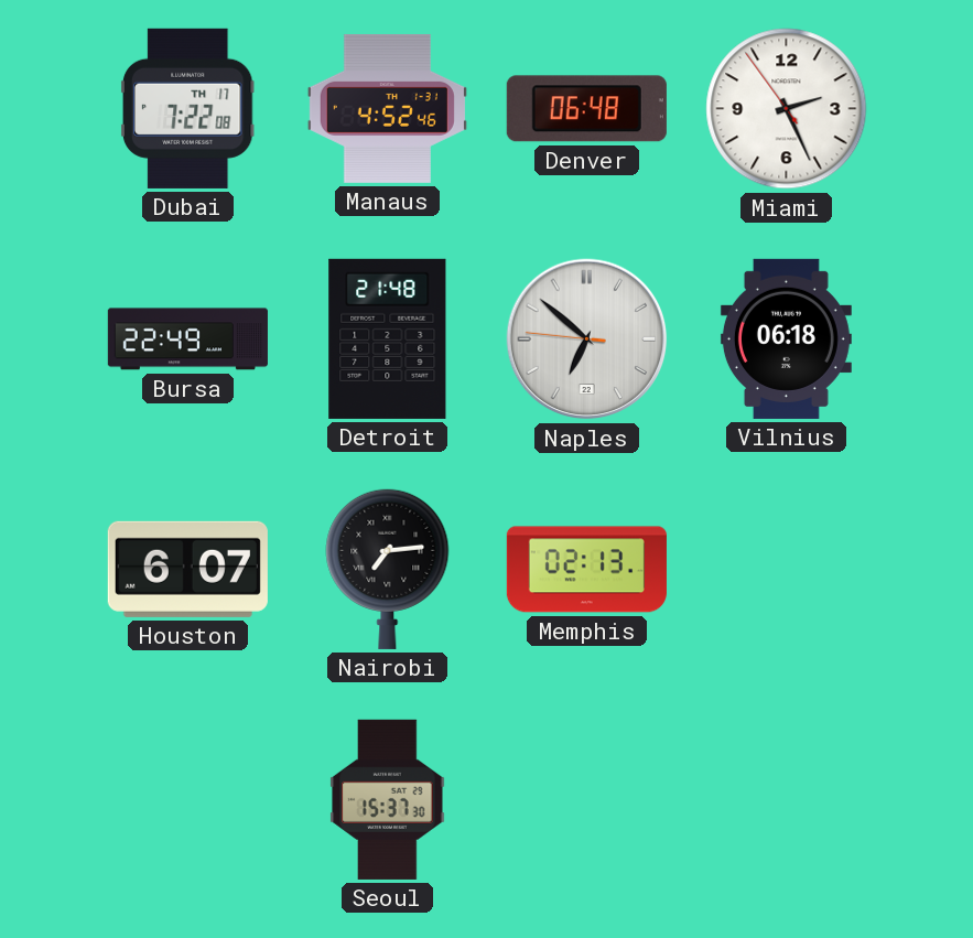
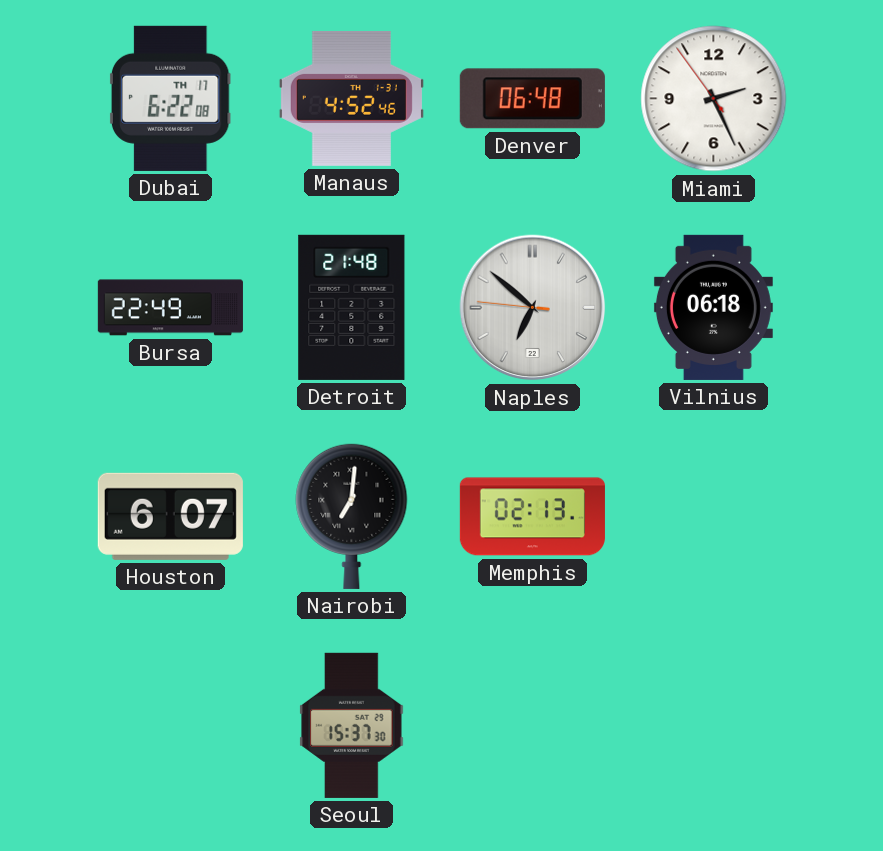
Dubai: 7:22 -> 6:22 (170, 98)
Nairobi: 7:14 -> 7:01 (352, 516)
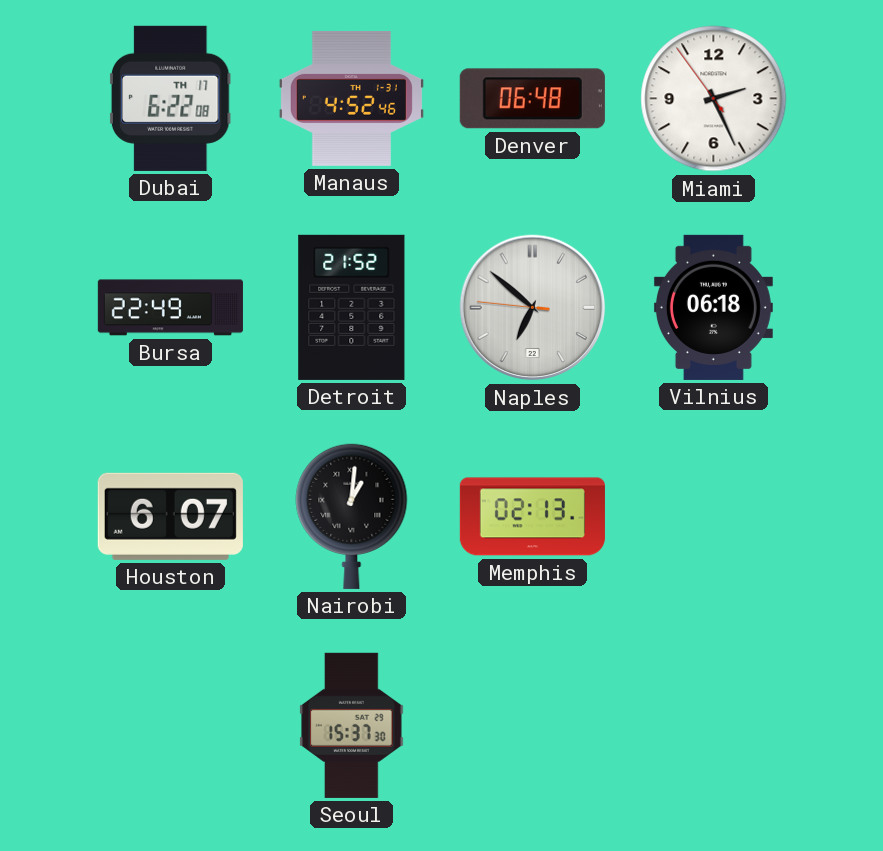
Detroit: 21:48 -> 21:52 (352, 307)
Nairobi: 7:01 -> 1:01 (352, 516)
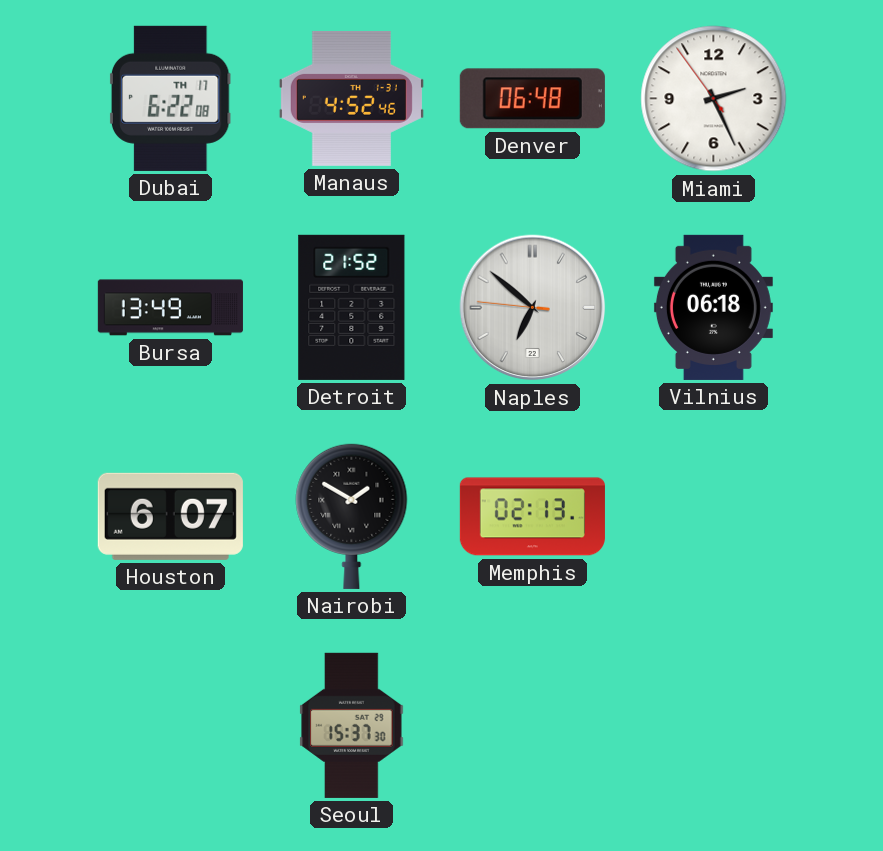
Bursa: 22:49 -> 13:49 (170, 308)
Nairobi: 1:01 -> 1:50 (352, 516)
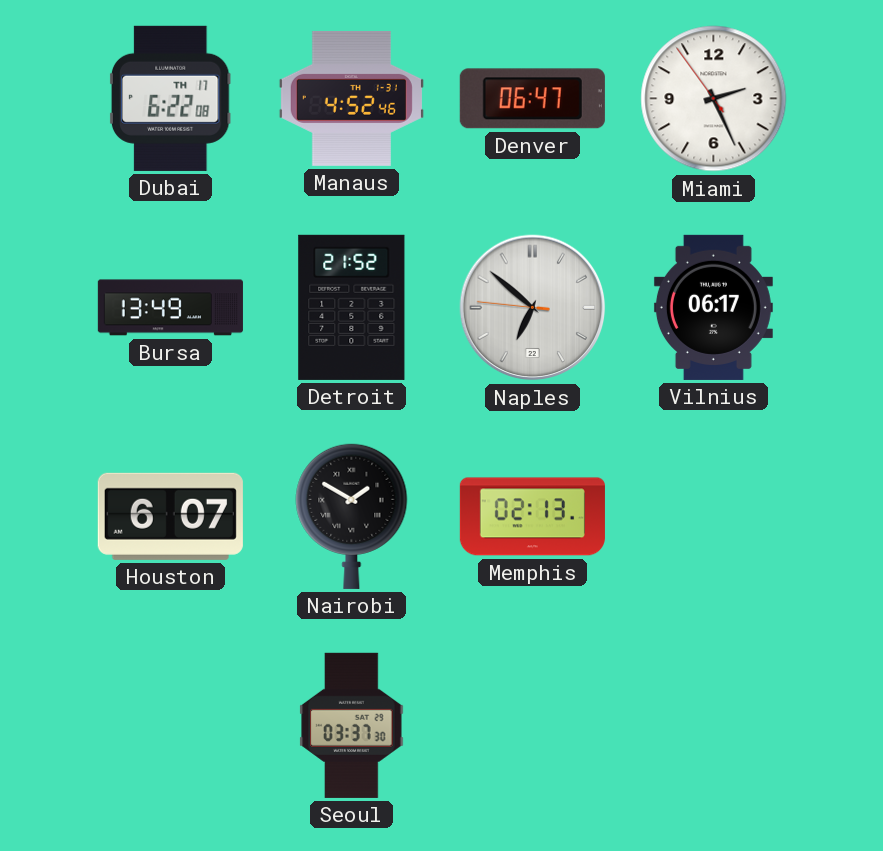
Denver: 06:48 -> 06:47 (532, 99)
Vilnius: 06:18 -> 06:17 (713, 307)
Seoul: 15:37 -> 03:37 (352, 725)
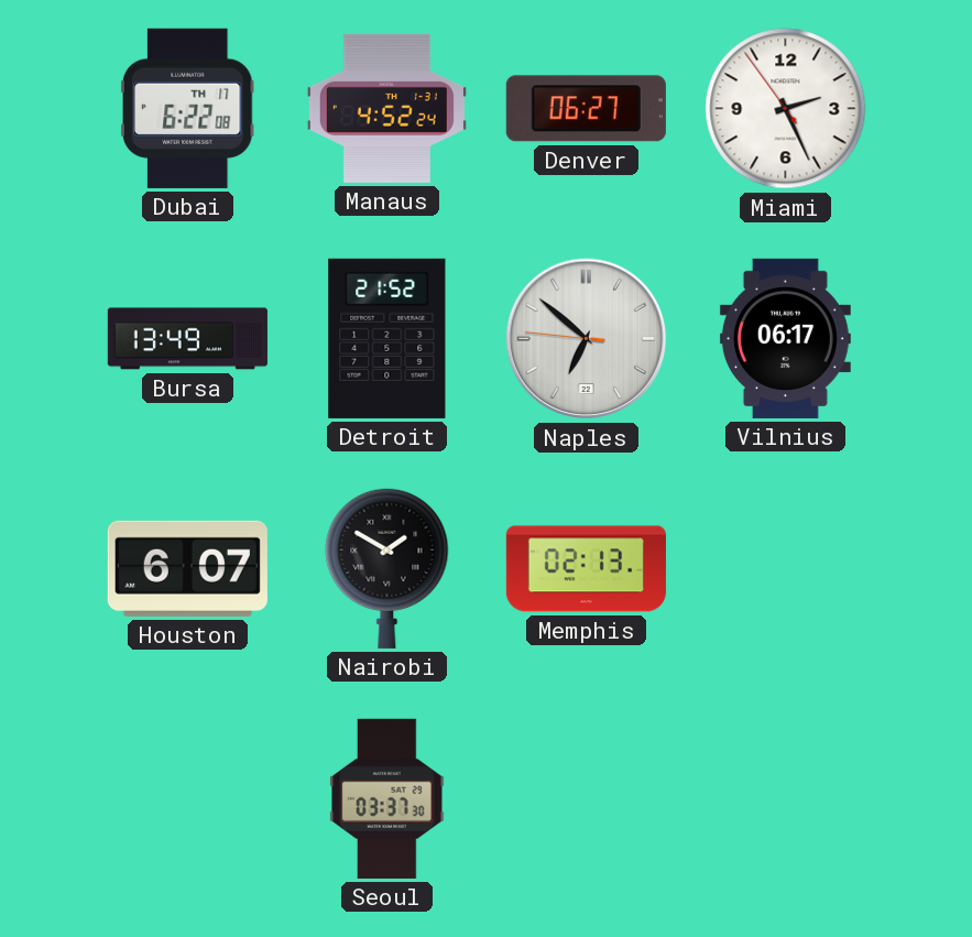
Manaus: 4:52:46 -> 4:52:24 (386, 108)
Denver: 06:47 -> 06:27 (586, 109)
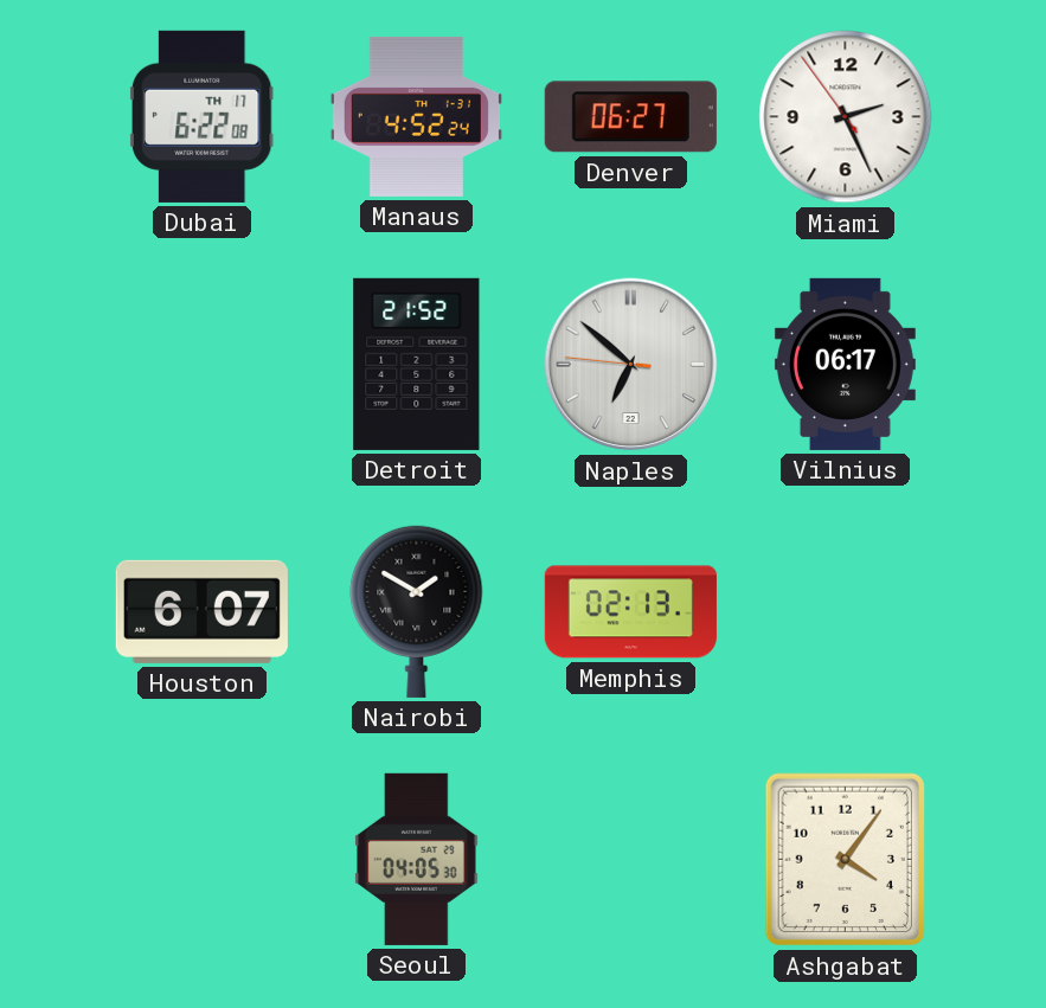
Bursa: 13:49 -> none (187, 339)
Seoul: 03:37 -> 04:05 (417, 859)
Ashgabat: none -> 4:06 (845, 860)
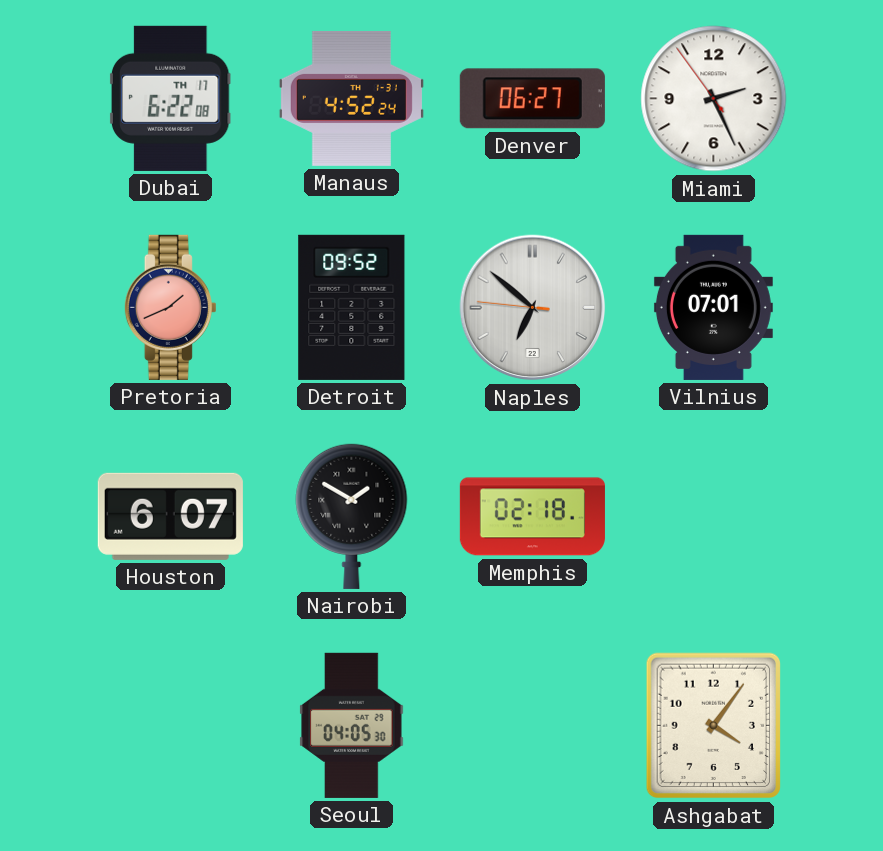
Pretoria: none -> 1:41 (170, 307)
Detroit: 21:52 -> 09:52 (352, 307)
Vilnius: 06:17 -> 07:01 (713, 307)
Memphis: 02:13 -> 02:18 (532, 517)
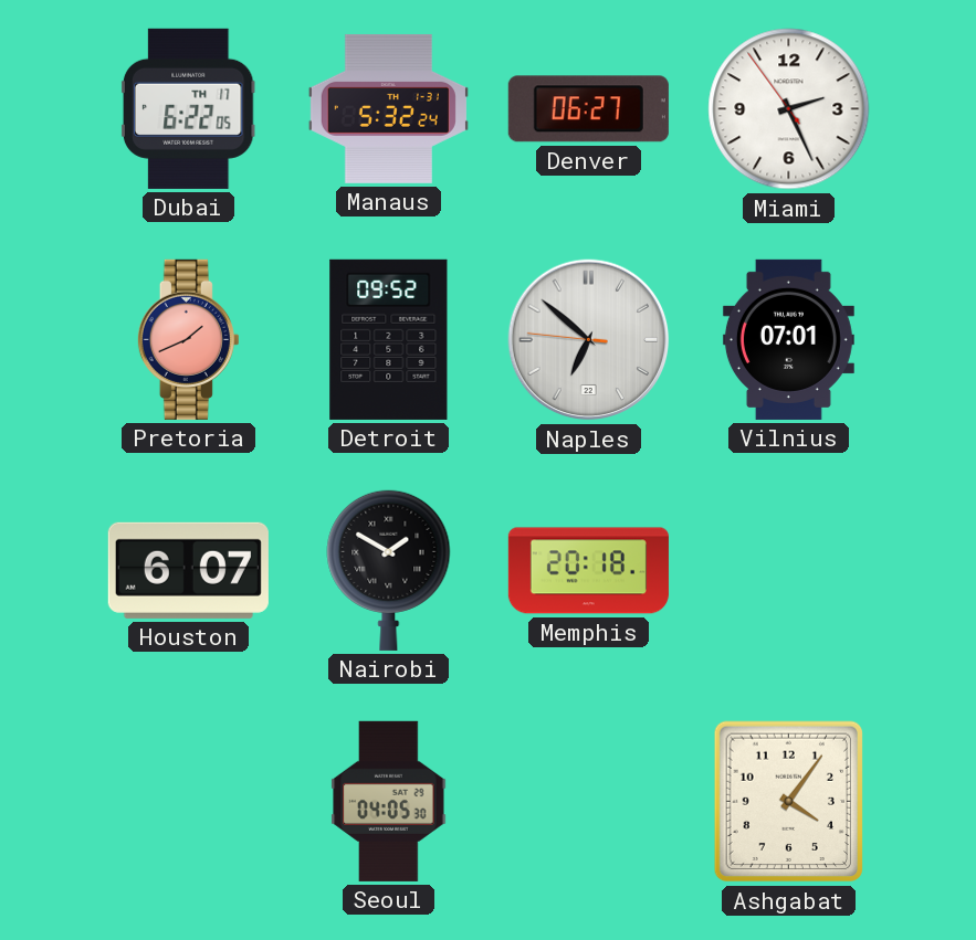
Dubai: 6:22:08 -> 6:22:05 (188, 108)
Manaus: 4:52 -> 5:32 (388, 108)
Memphis: 02:18 -> 20:18 (588, 571)
